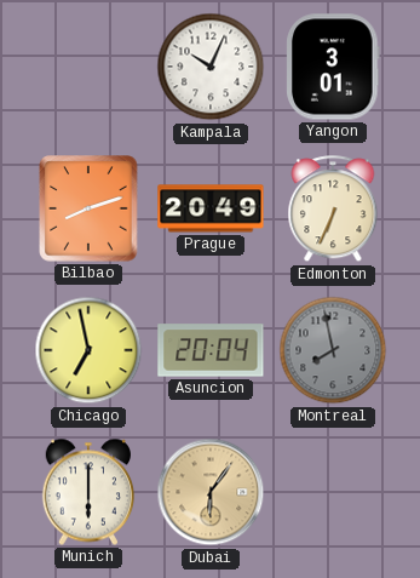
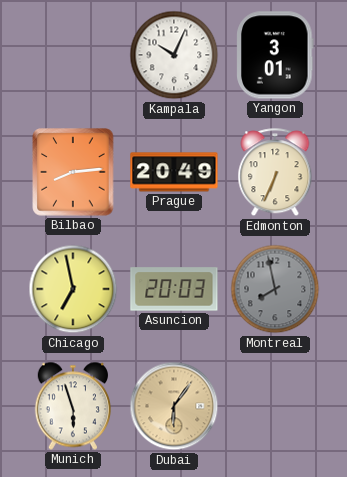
Bilbao: 8:12 -> 8:14 (73, 172)
Asuncion: 20:04 -> 20:03 (174, 289)
Munich: 6:00 -> 5:57 (72, 406)
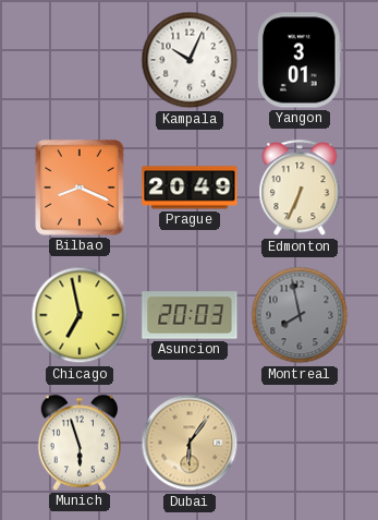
Bilbao: 8:14 -> 8:19 (80, 188)
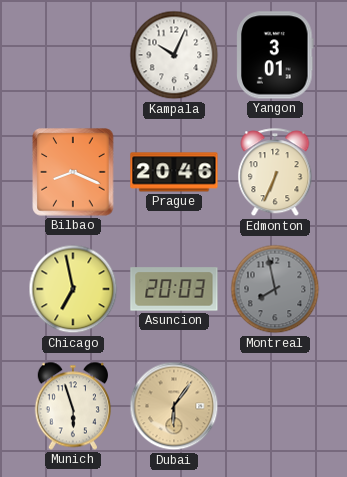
Prague: 20:49 -> 20:46 (174, 172)
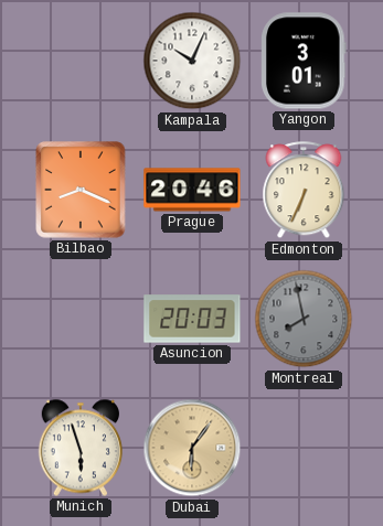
Chicago: 6:58 -> none (73, 289)
